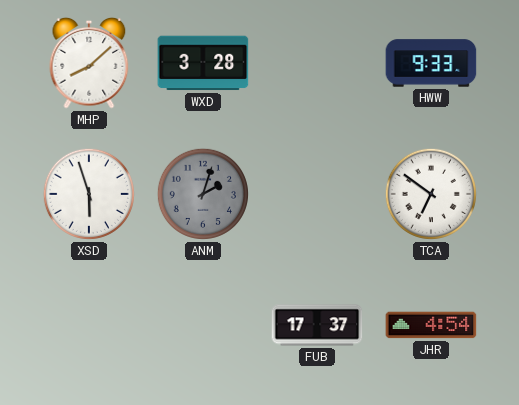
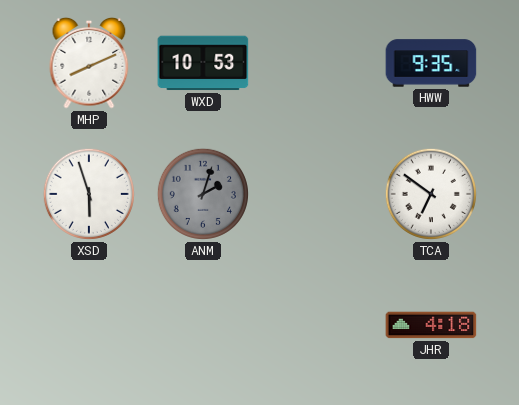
MHP: 8:08 -> 8:11 (89, 63)
WXD: 3:28 -> 10:53 (203, 63)
HWW: 9:33 -> 9:35 (431, 63)
FUB: 17:37 -> none (317, 325)
JHR: 4:54 -> 4:18 (431, 325)
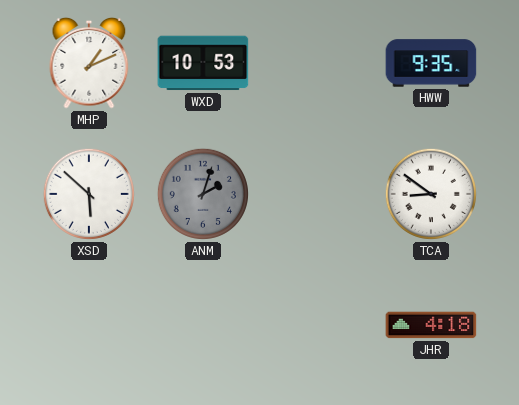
MHP: 8:11 -> 1:11 (89, 63)
XSD: 5:57 -> 5:52 (89, 194)
TCA: 6:51 -> 8:51 (431, 194)
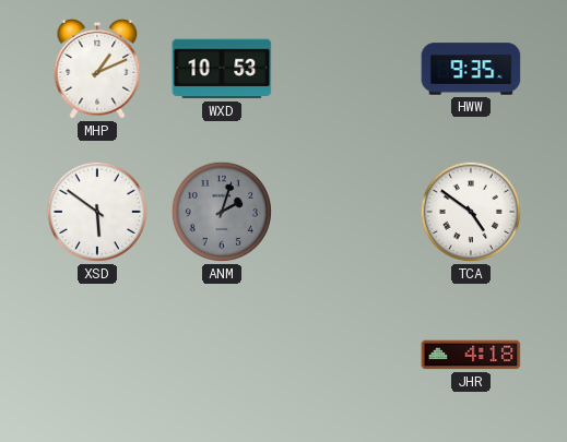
XSD: 5:52 -> 5:51 (97, 212)
TCA: 8:51 -> 4:51 (471, 212)
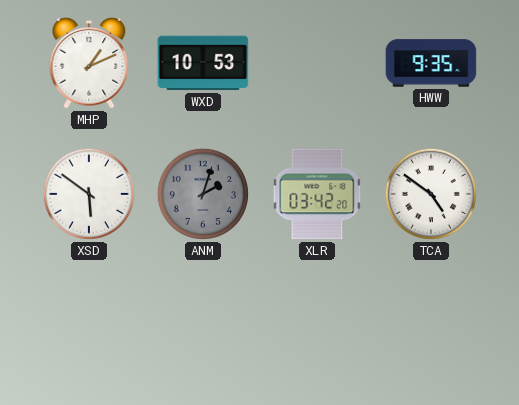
XLR: none -> 03:42 (317, 194)
JHR: 4:18 -> none (471, 355)
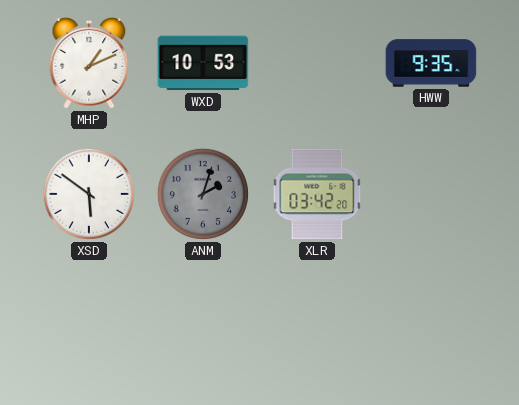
TCA: 4:51 -> none (431, 194)
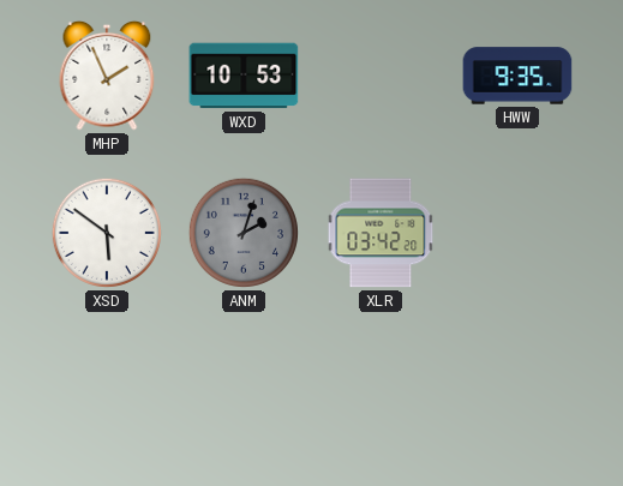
MHP: 1:11 -> 1:56 (107, 76)
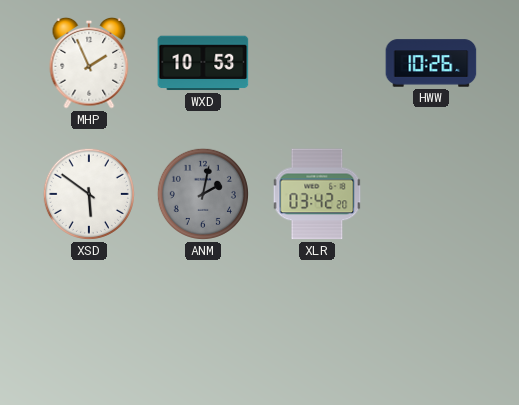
HWW: 9:35 -> 10:26 (431, 63)
ANM: 2:03 -> 2:02 (203, 194)
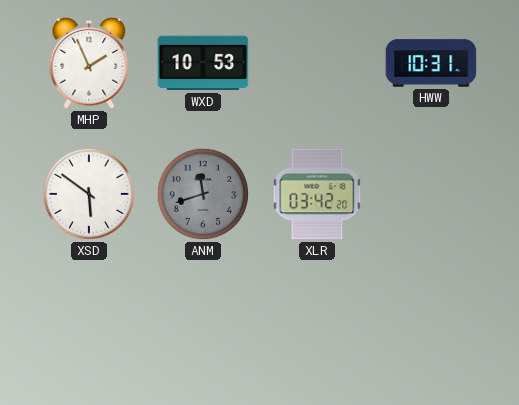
HWW: 10:26 -> 10:31 (431, 63)
ANM: 2:02 -> 11:42 (203, 194)
